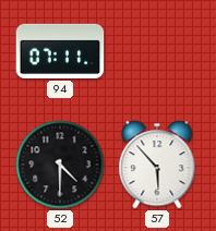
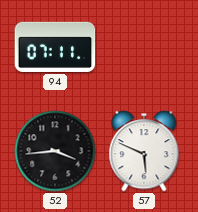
52: 4:30 -> 3:44 (55, 151)
57: 5:53 -> 5:49 (144, 151)
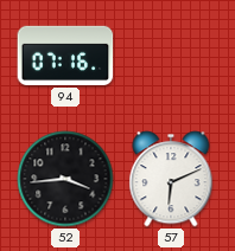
94: 07:11 -> 07:16 (65, 56)
57: 5:49 -> 6:11 (171, 179)
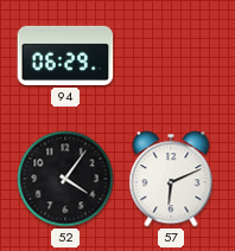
94: 07:16 -> 06:29 (65, 56)
52: 3:44 -> 4:06 (65, 179)
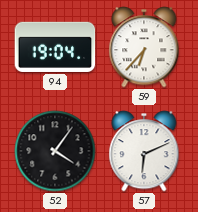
94: 06:29 -> 19:04 (55, 47)
59: none -> 6:37 (144, 47)
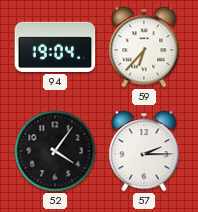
57: 6:11 -> 2:15 (144, 151)
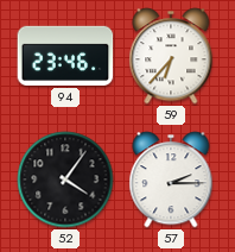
94: 19:04 -> 23:46 (65, 56)
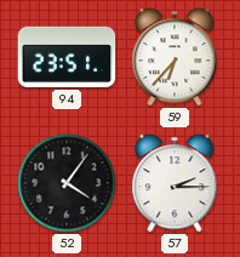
94: 23:46 -> 23:51 (67, 57)
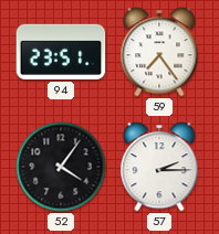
59: 6:37 -> 7:24 (159, 52)
